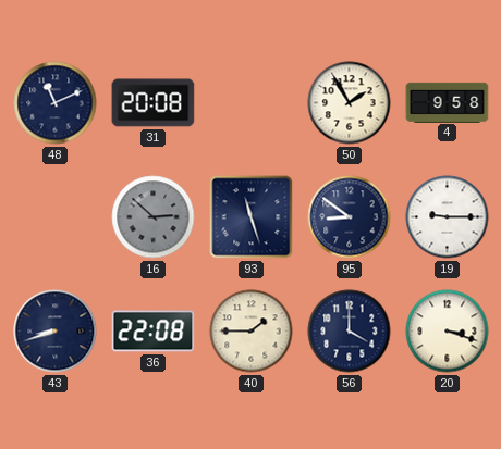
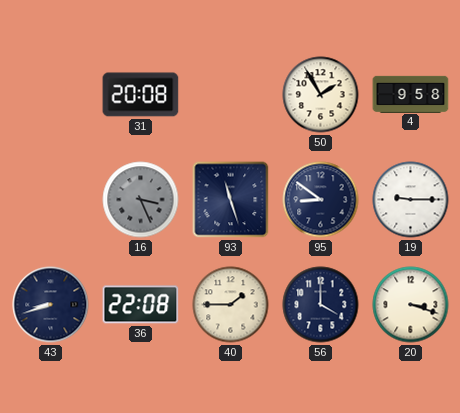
48: 11:11 -> none (56, 103)
16: 2:52 -> 3:26 (141, 200)
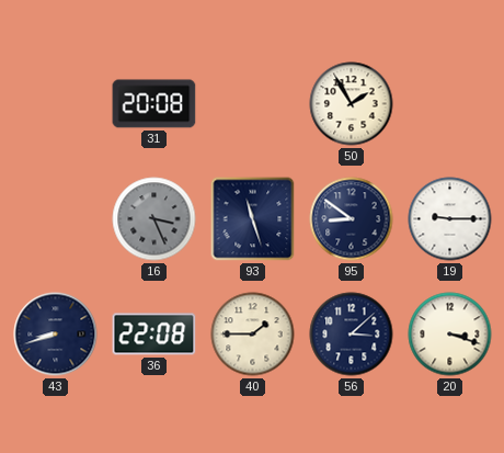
4: 9:58 -> none (411, 94)
56: 4:00 -> 3:08 (352, 335)
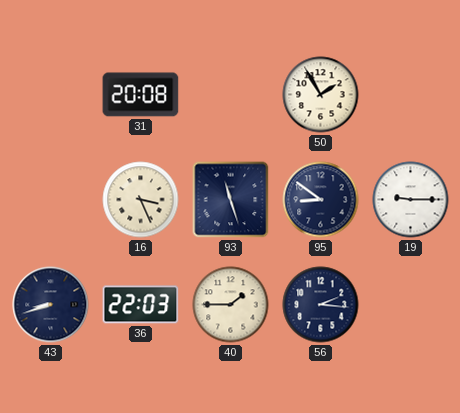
16 dial: grey -> cream (141, 200)
36: 22:08 -> 22:03 (141, 305)
56: 3:08 -> 2:16 (321, 305)
20: 3:18 -> none (450, 335)
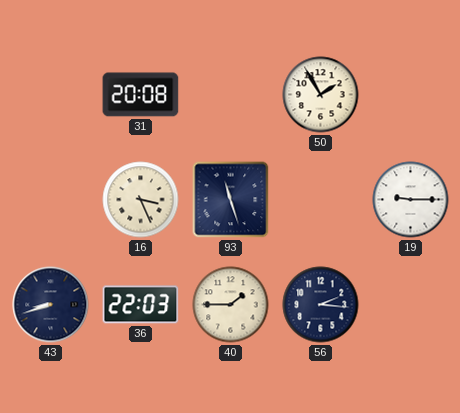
95: 8:51 -> none (321, 200)
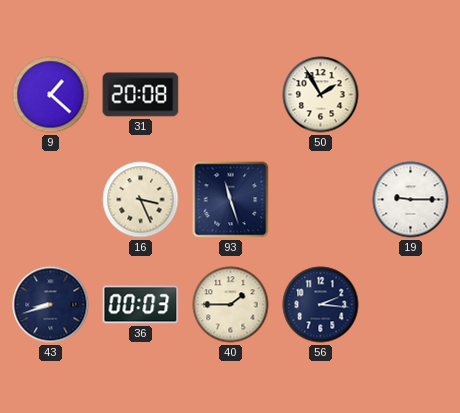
9: none -> 1:22 (51, 95)
36: 22:03 -> 00:03 (141, 305)
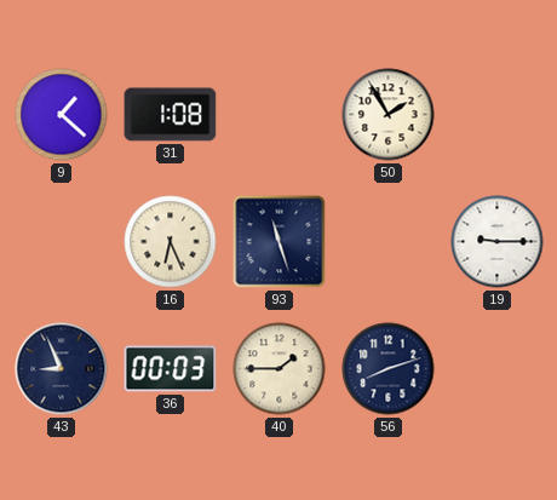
31: 20:08 -> 1:08 (171, 115)
16: 3:26 -> 6:26 (171, 242)
43: 8:42 -> 8:56 (62, 369)
56: 2:16 -> 8:12 (389, 369)
